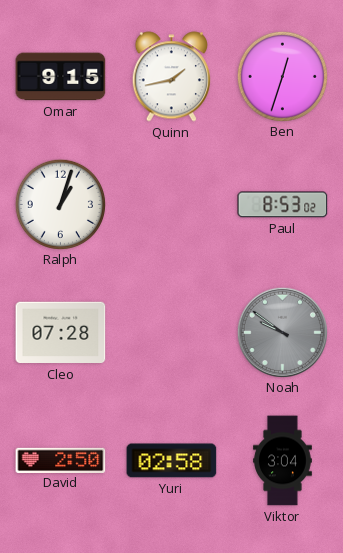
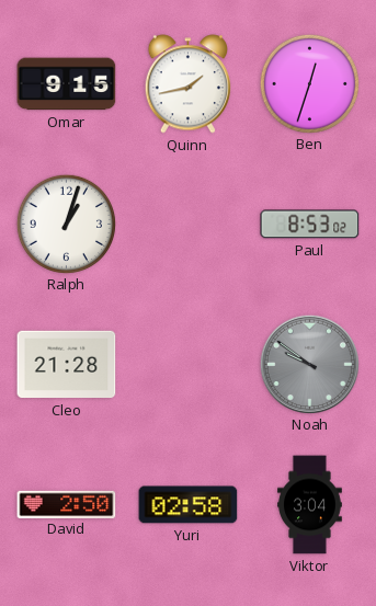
Cleo: 07:28 -> 21:28 (67, 365)
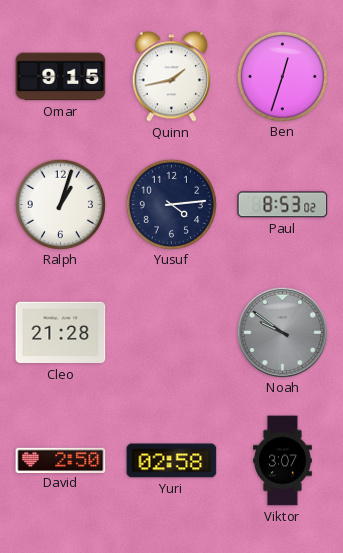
Yusuf: none -> 4:14 (171, 204)
Viktor: 3:04 -> 3:07 (283, 461)
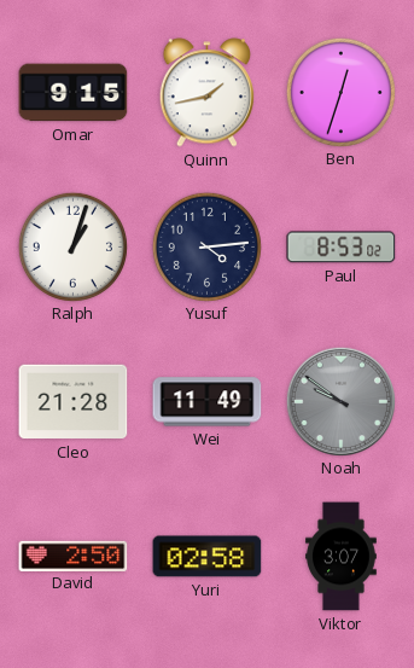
Wei: none -> 11:49 (208, 402)
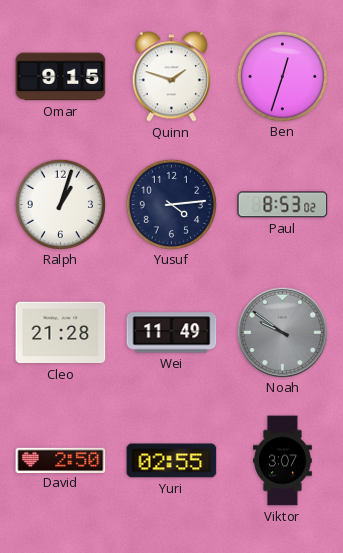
Quinn: 1:43 -> 1:48 (171, 77)
Yuri: 02:58 -> 02:55 (172, 461)
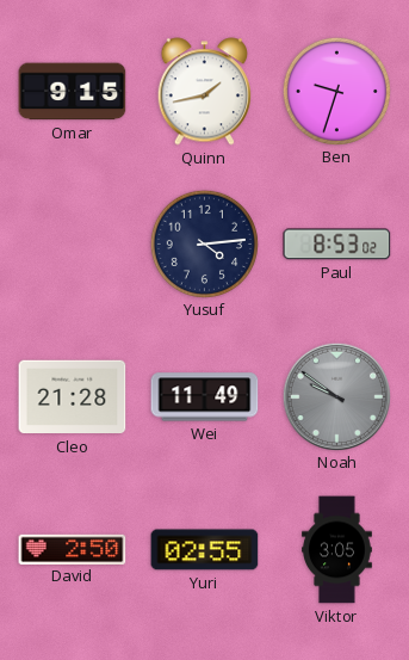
Quinn: 1:48 -> 1:43 (204, 92)
Ben: 12:33 -> 9:33 (336, 91)
Ralph: 1:03 -> none (60, 204)
Viktor: 3:07 -> 3:05 (337, 550)
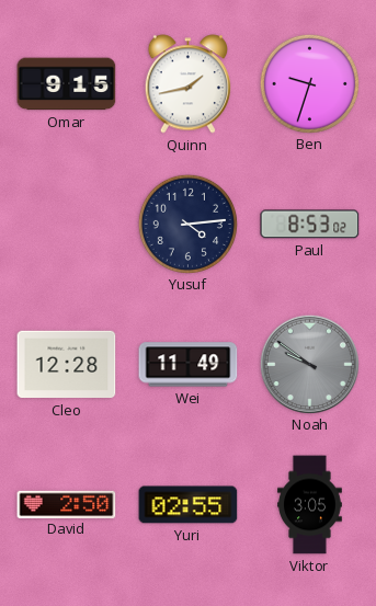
Cleo: 21:28 -> 12:28 (67, 365)
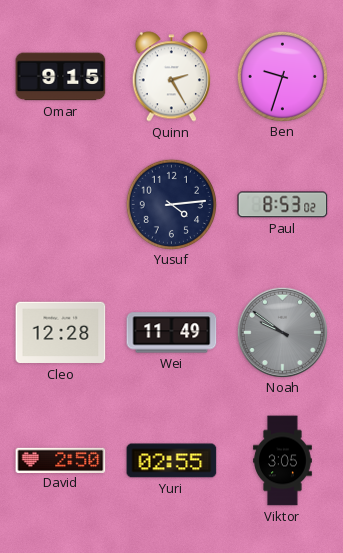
Quinn: 1:43 -> 2:25 (171, 77)
